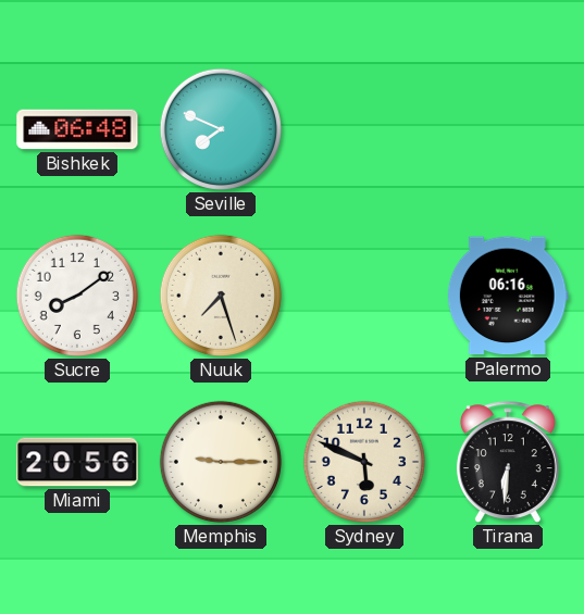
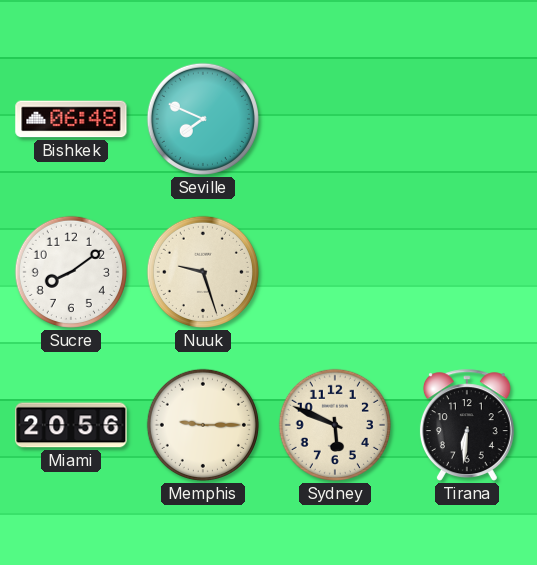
Nuuk: 7:27 -> 9:27 (203, 272)
Palermo: 06:16 -> none (508, 296)
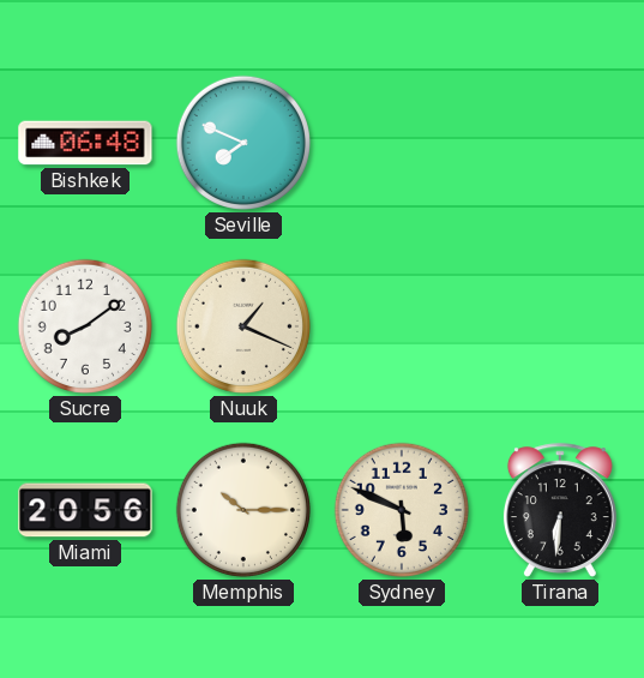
Nuuk: 9:27 -> 1:19 (243, 326)
Memphis: 9:15 -> 10:15 (243, 510)
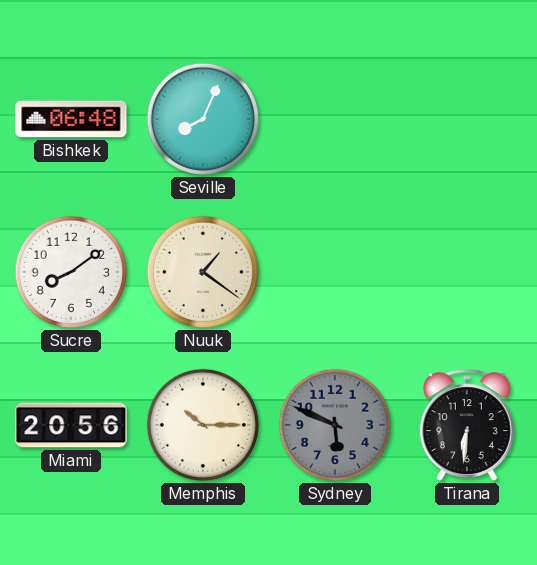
Seville: 7:49 -> 8:04 (203, 119)
Nuuk: 1:19 -> 1:21 (203, 272)
Sydney dial: cream -> grey (335, 425)
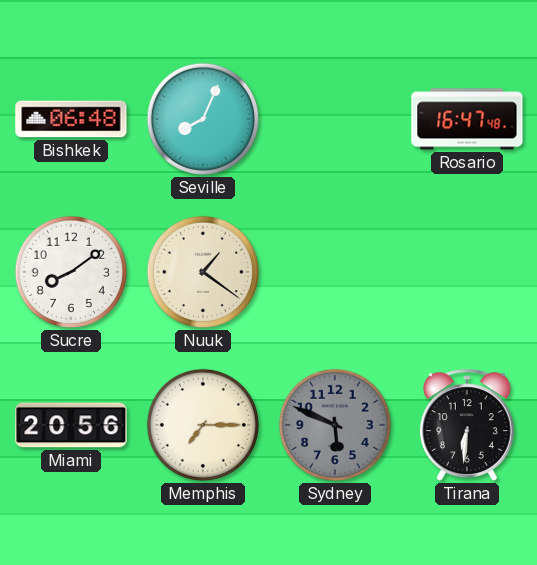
Rosario: none -> 16:47 (467, 119)
Memphis: 10:15 -> 7:15 (203, 425)
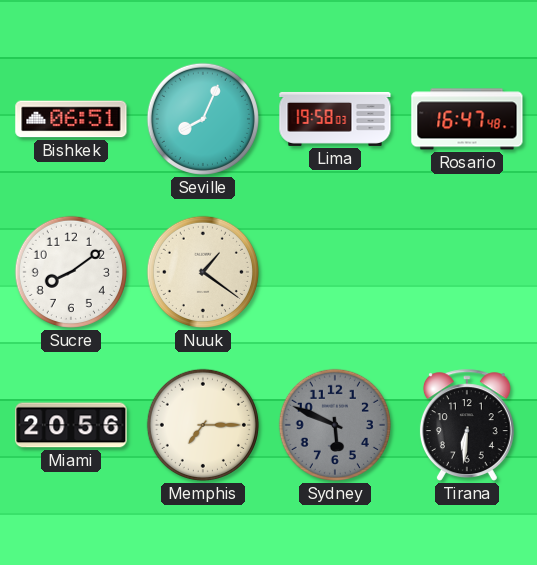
Bishkek: 06:48 -> 06:51 (71, 119)
Lima: none -> 19:58 (335, 119)
